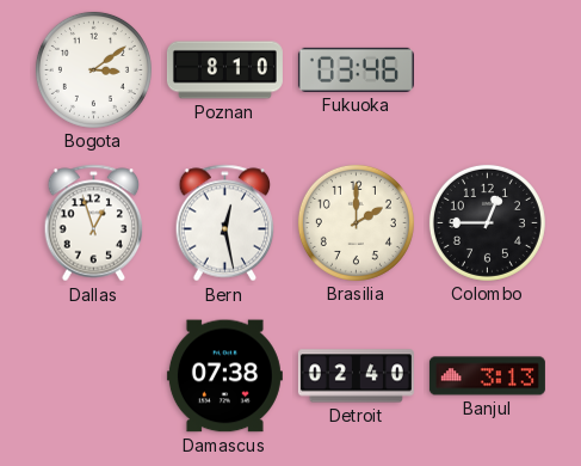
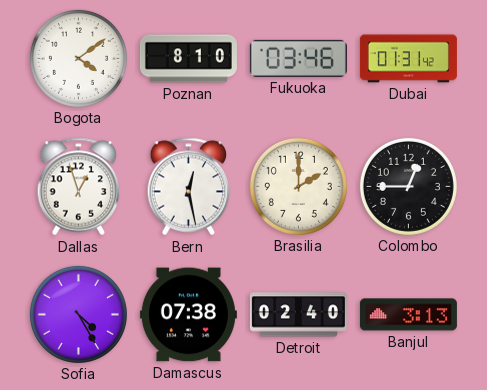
Bogota: 3:09 -> 4:09 (78, 58)
Dubai: none -> 01:31 (408, 59)
Sofia: none -> 4:25 (78, 314)
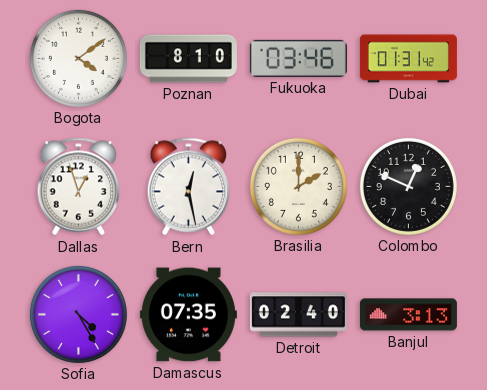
Colombo: 12:45 -> 12:49 (408, 186)
Damascus: 07:38 -> 07:35 (188, 315)
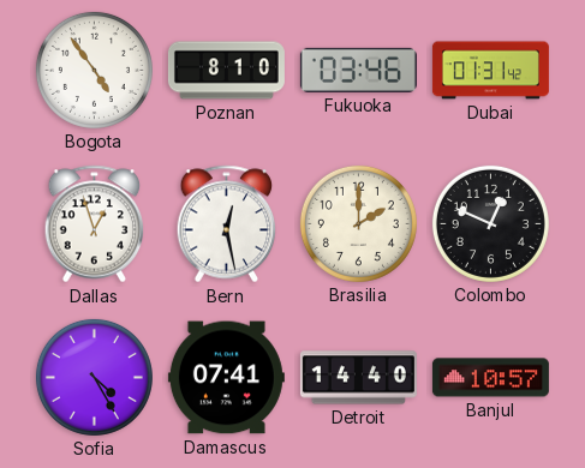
Bogota: 4:09 -> 4:54 (94, 70)
Damascus: 07:35 -> 07:41 (226, 378)
Detroit: 02:40 -> 14:40 (358, 378)
Banjul: 3:13 -> 10:57 (490, 378)
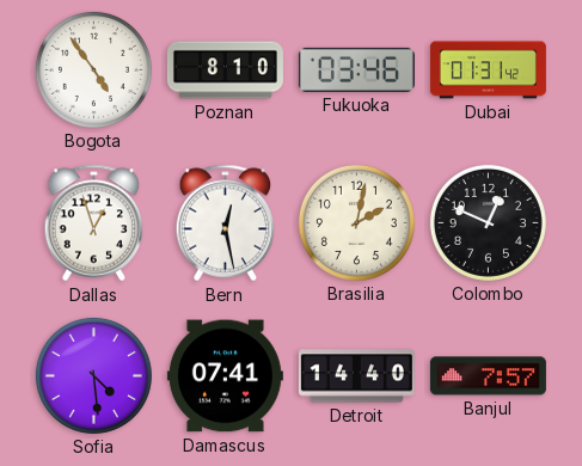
Brasilia: 2:00 -> 2:02 (356, 222)
Sofia: 4:25 -> 4:29 (93, 375)
Banjul: 10:57 -> 7:57 (488, 376)
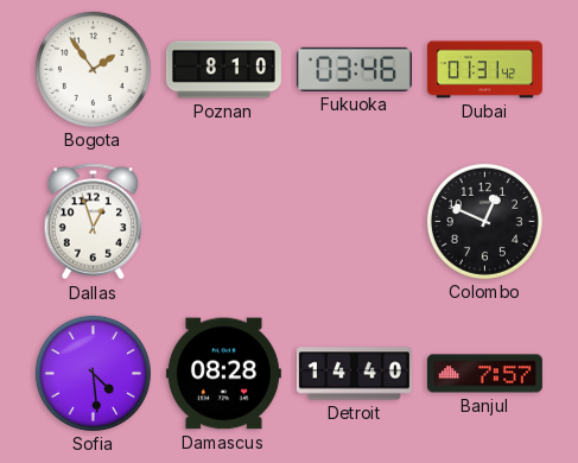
Bogota: 4:54 -> 1:54 (93, 69)
Bern: 12:28 -> none (226, 223)
Brasilia: 2:02 -> none (356, 222)
Damascus: 07:41 -> 08:28 (223, 374)
